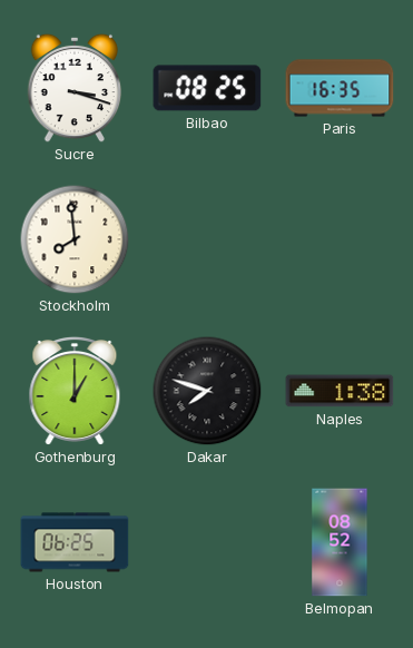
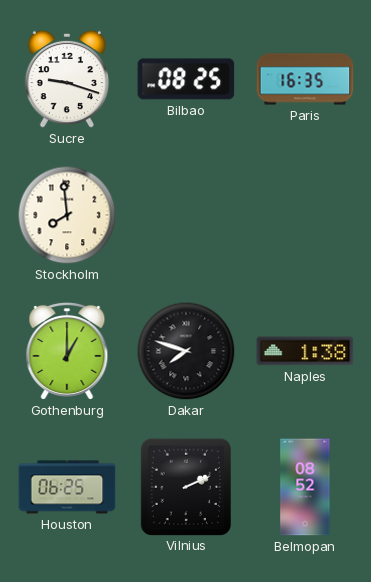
Sucre: 3:18 -> 9:18 (67, 79)
Vilnius: none -> 2:11 (185, 486)
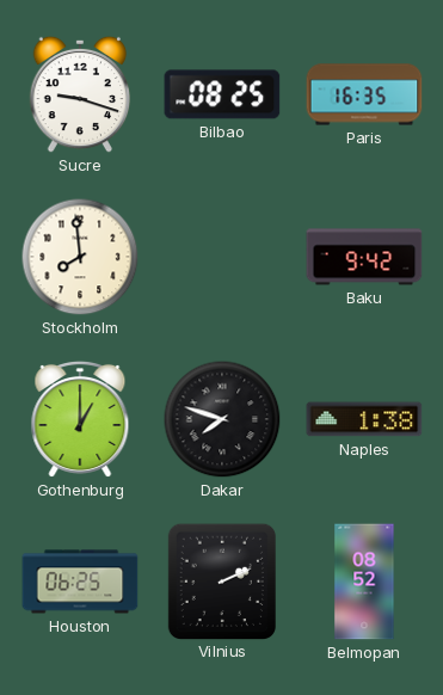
Baku: none -> 9:42 (364, 257)
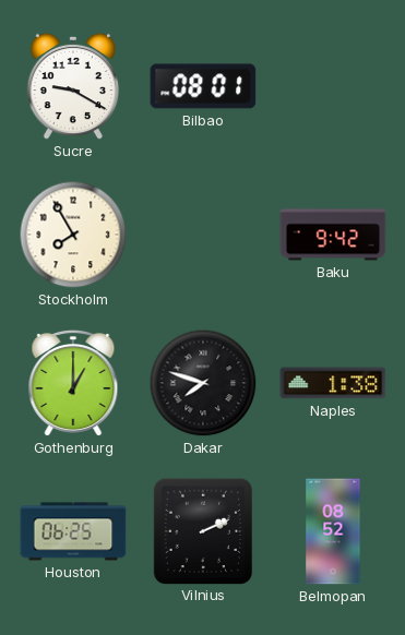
Sucre: 9:18 -> 9:20 (73, 86)
Bilbao: 08:25 -> 08:01 (203, 86)
Paris: 16:35 -> none (364, 94)
Stockholm: 7:59 -> 7:55 (73, 235)
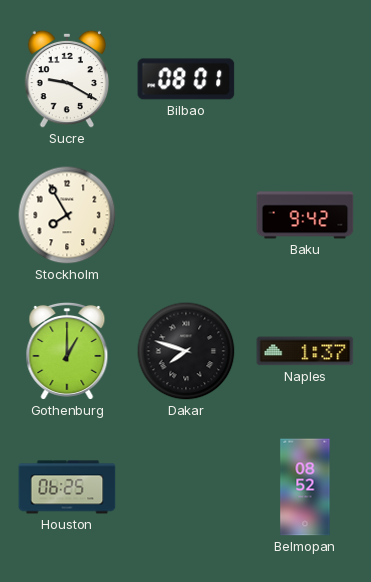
Naples: 1:38 -> 1:37 (305, 351)
Vilnius: 2:11 -> none (202, 530)
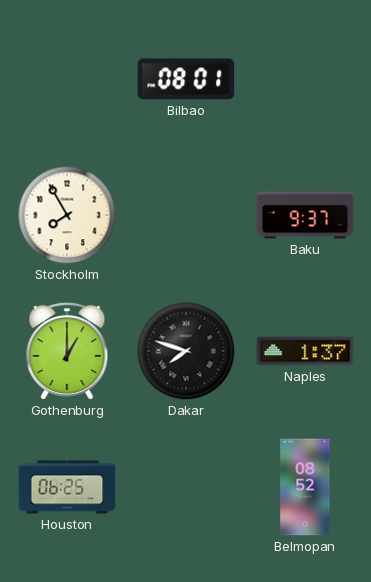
Sucre: 9:20 -> none (67, 79)
Baku: 9:42 -> 9:37 (305, 215)
